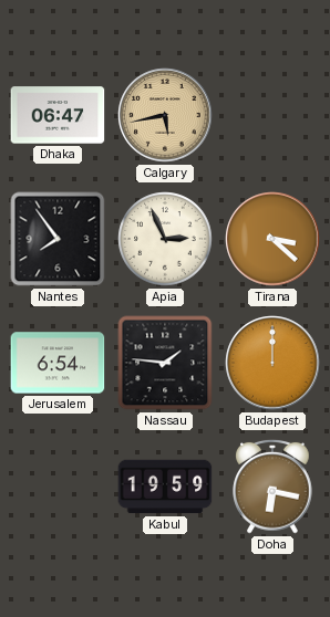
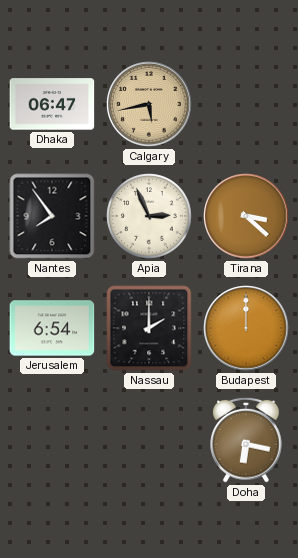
Nassau: 1:46 -> 2:00 (149, 328)
Kabul: 19:59 -> none (165, 487)
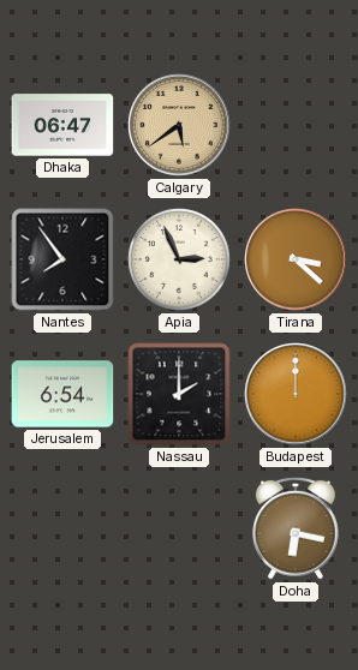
Calgary: 5:43 -> 5:39 (179, 125)
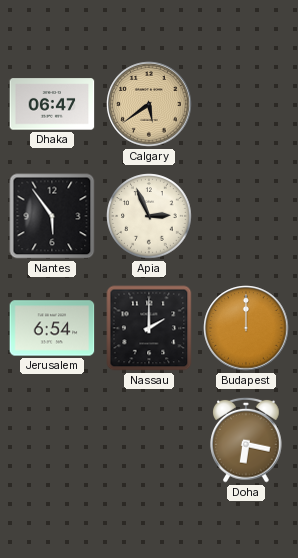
Nantes: 7:54 -> 5:54 (52, 216)
Tirana: 3:22 -> none (296, 259)
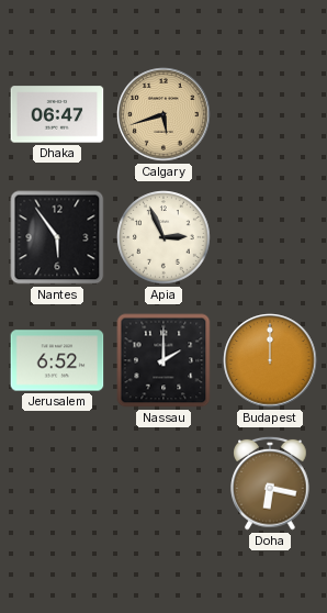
Calgary: 5:39 -> 5:42 (163, 114)
Jerusalem: 6:54 -> 6:52 (57, 360)
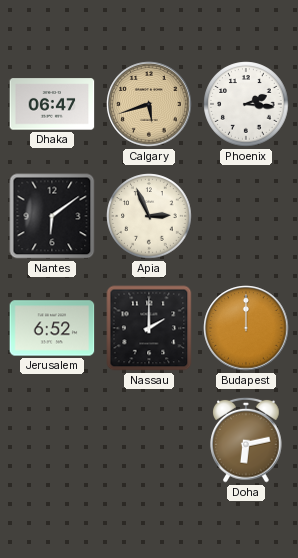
Phoenix: none -> 2:16 (246, 104)
Nantes: 5:54 -> 6:09 (52, 216)
Doha: 6:17 -> 6:13 (246, 440)
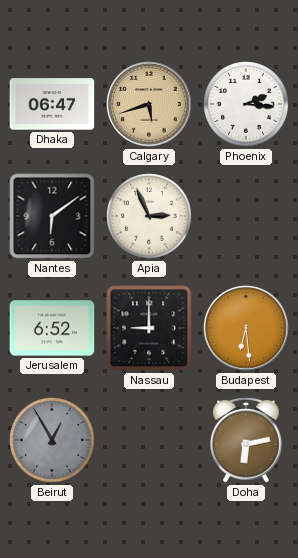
Nassau: 2:00 -> 9:00 (149, 328)
Budapest: 12:00 -> 6:29 (246, 328)
Beirut: none -> 12:55 (52, 440)
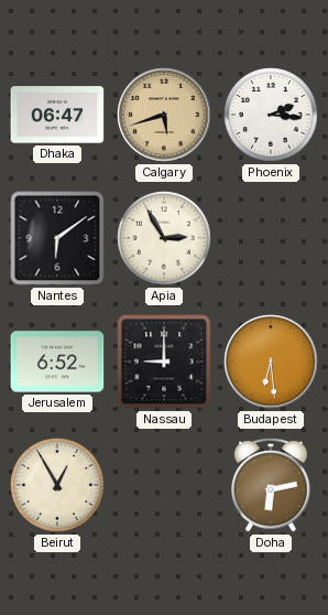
Apia: 2:56 -> 2:55 (164, 238)
Beirut dial: grey -> cream (57, 485)
